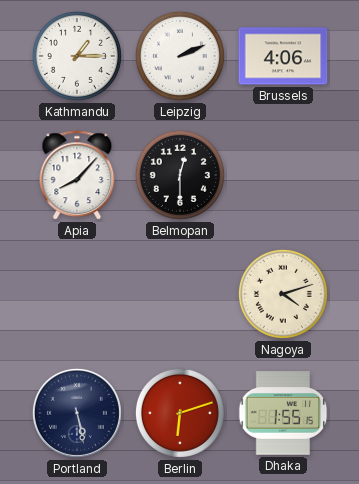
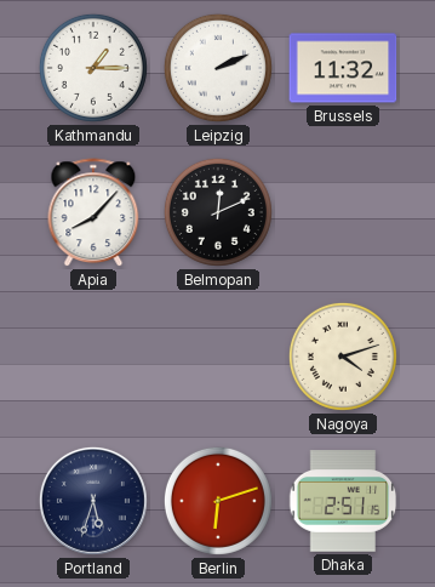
Brussels: 4:06 -> 11:32 (343, 68)
Belmopan: 12:30 -> 12:11 (218, 212)
Portland: 5:28 -> 5:33 (93, 501)
Dhaka: 1:55 -> 2:51 (343, 501)
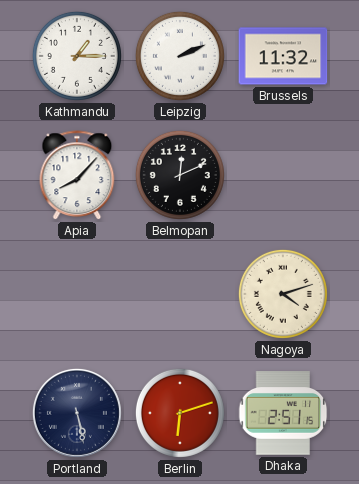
Portland: 5:33 -> 5:28 (77, 413)
